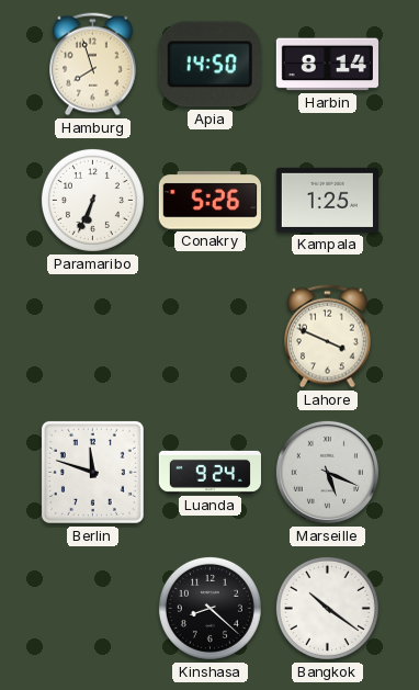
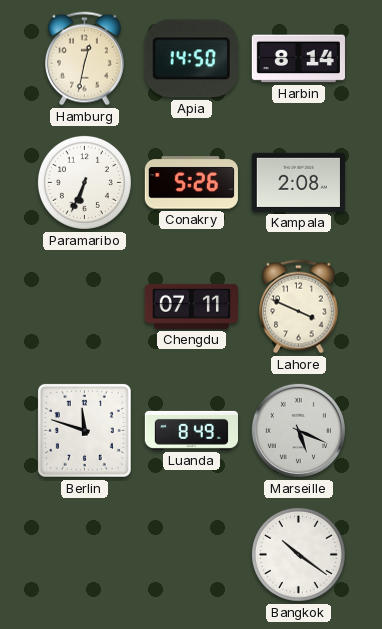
Hamburg: 7:57 -> 12:32 (85, 59)
Kampala: 1:25 -> 2:08 (298, 182)
Chengdu: none -> 07:11 (191, 306)
Luanda: 9:24 -> 8:49 (191, 430)
Kinshasa: 8:22 -> none (209, 608)
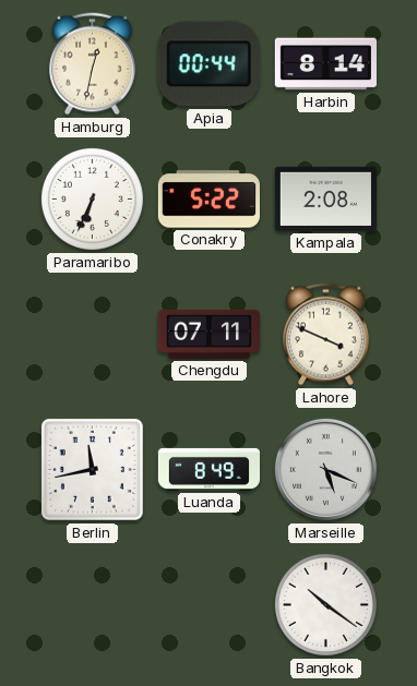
Apia: 14:50 -> 00:44 (208, 64)
Conakry: 5:26 -> 5:22 (208, 200)
Berlin: 11:48 -> 11:43 (92, 469)
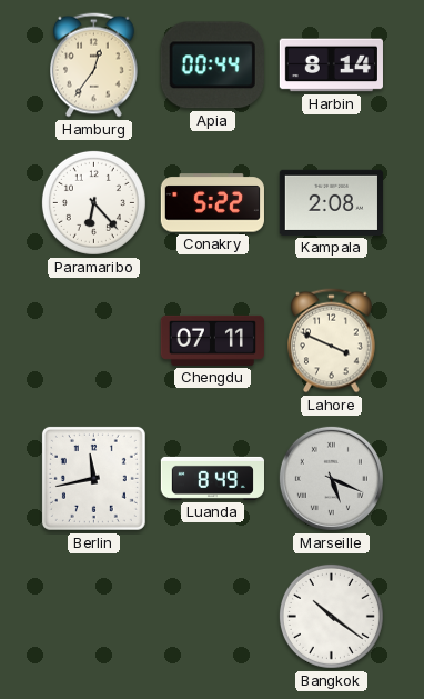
Hamburg: 12:32 -> 12:36 (94, 66)
Paramaribo: 6:34 -> 6:23 (93, 202)
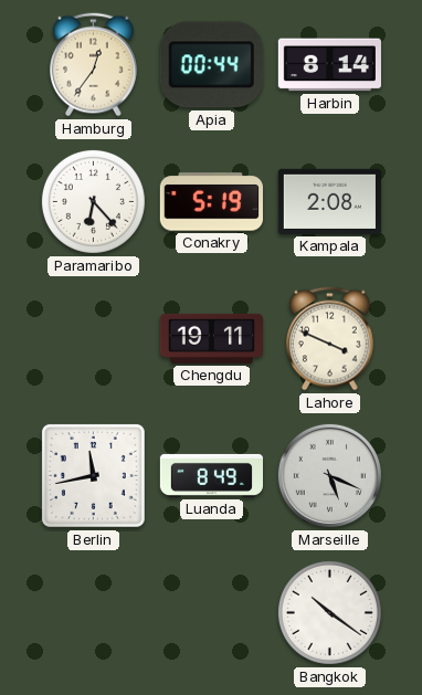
Conakry: 5:22 -> 5:19 (211, 202)
Chengdu: 07:11 -> 19:11 (211, 338)
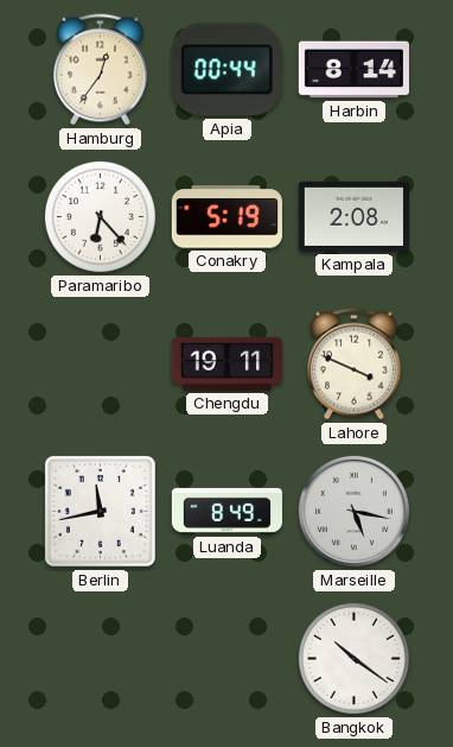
Marseille: 5:19 -> 5:17 (353, 511)
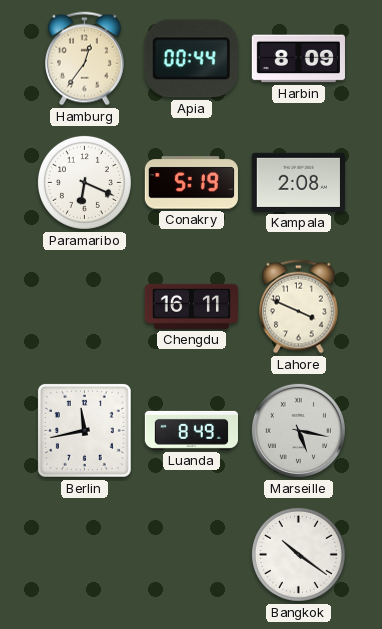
Harbin: 8:14 -> 8:09 (298, 59)
Paramaribo: 6:23 -> 6:19 (84, 182)
Chengdu: 19:11 -> 16:11 (191, 306)
